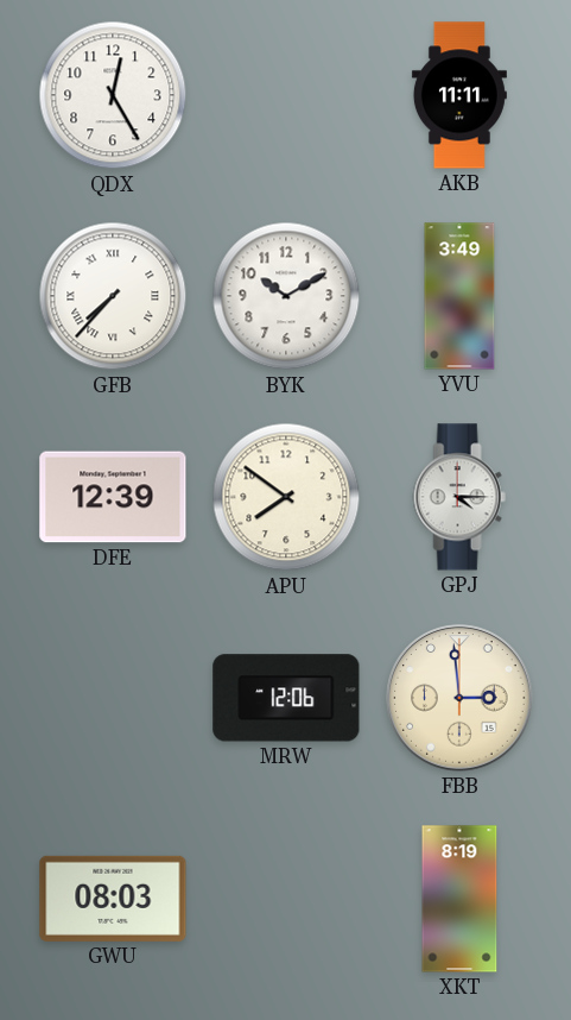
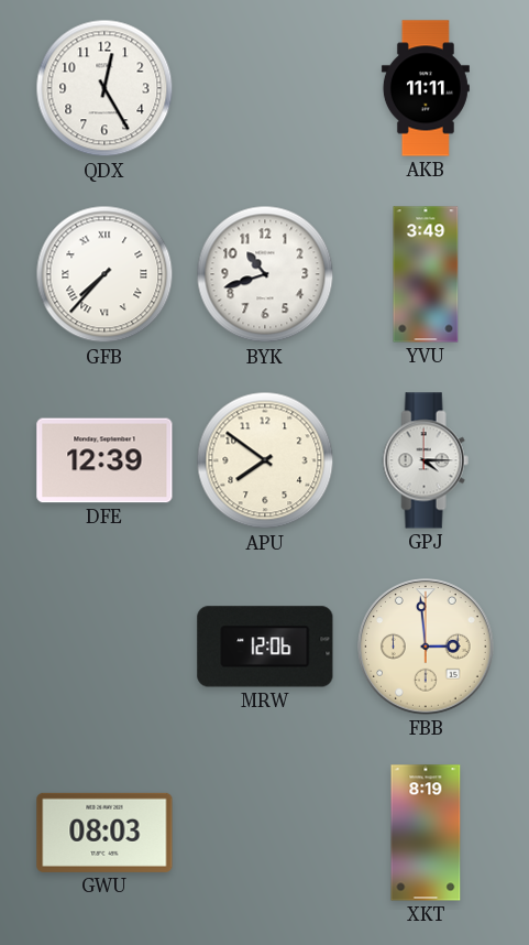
BYK: 10:10 -> 10:42 (265, 274)
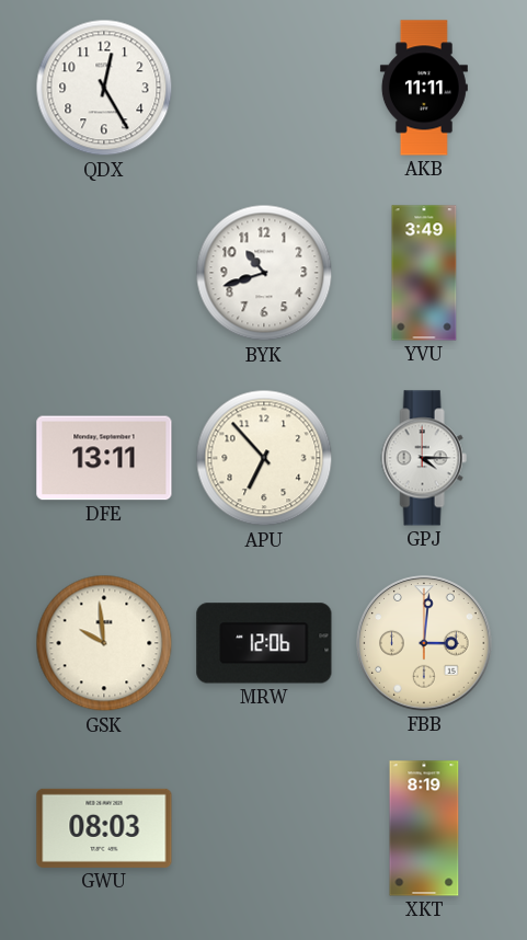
GFB: 7:37 -> none (104, 274)
DFE: 12:39 -> 13:11 (104, 458)
APU: 7:51 -> 6:53 (264, 458)
GSK: none -> 9:59 (104, 643)
FBB: 2:59 -> 3:01 (424, 643)
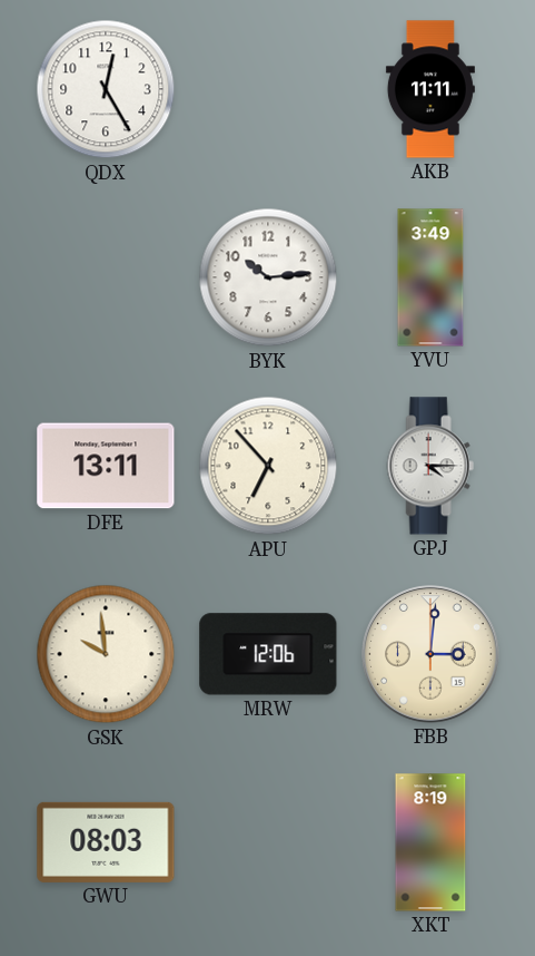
BYK: 10:42 -> 10:14 (268, 277)
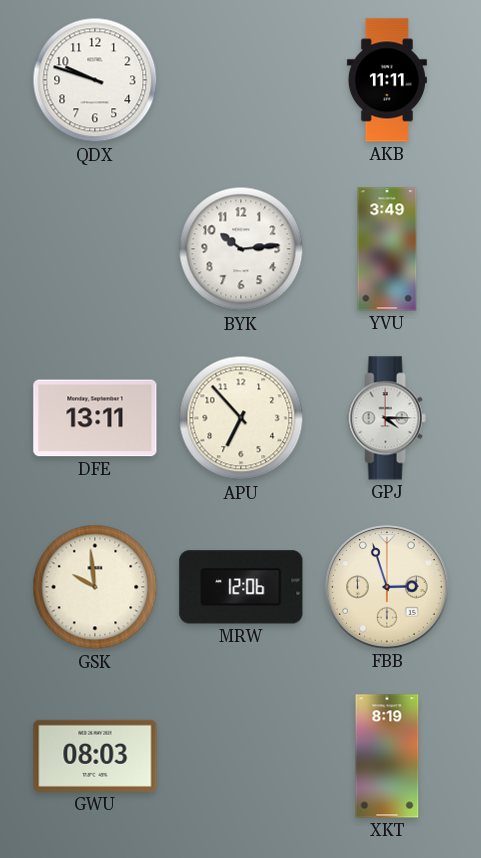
QDX: 12:25 -> 9:48 (95, 80)
FBB: 3:01 -> 2:57 (387, 587)
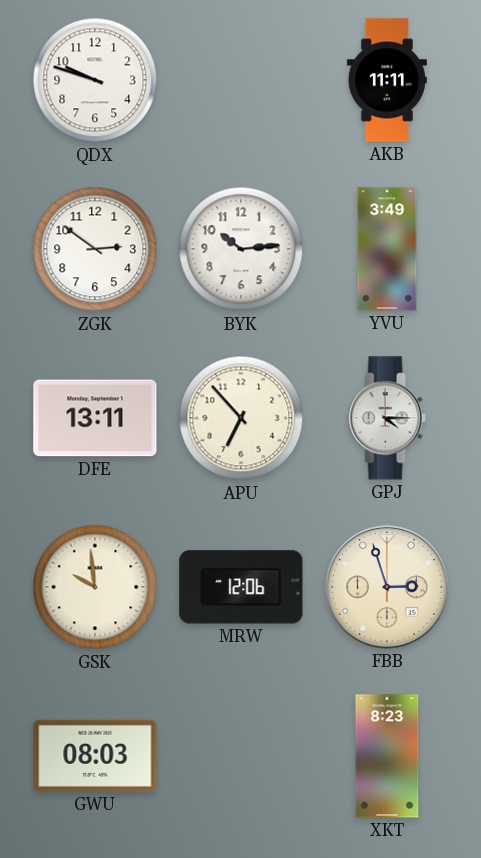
ZGK: none -> 2:51 (95, 249)
XKT: 8:19 -> 8:23 (387, 756)
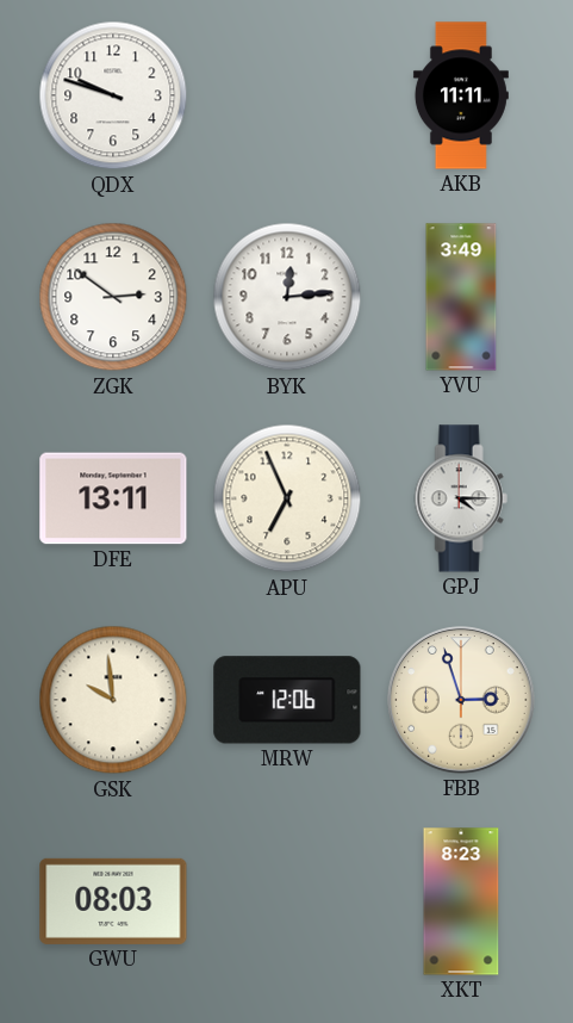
BYK: 10:14 -> 12:14 (287, 297)
APU: 6:53 -> 6:56 (287, 498)
